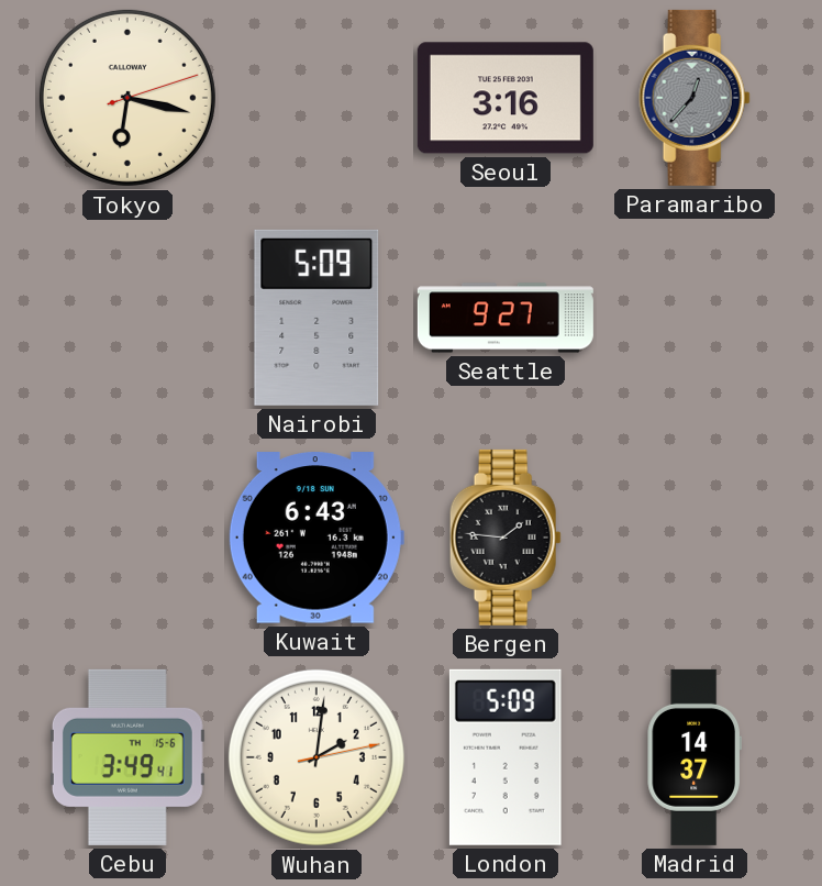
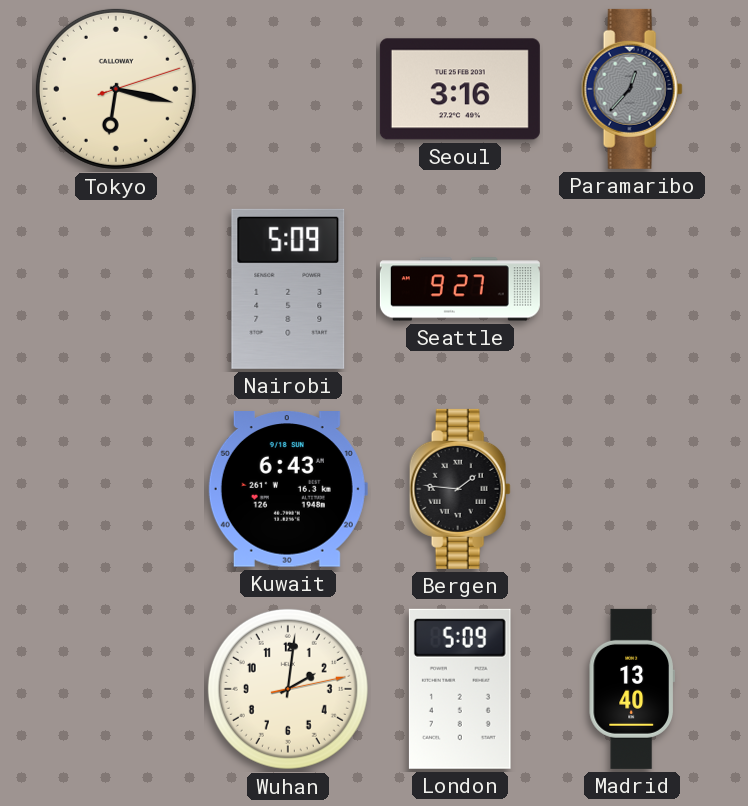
Cebu: 3:49 -> none (127, 757)
Madrid: 14:37 -> 13:40 (632, 689)
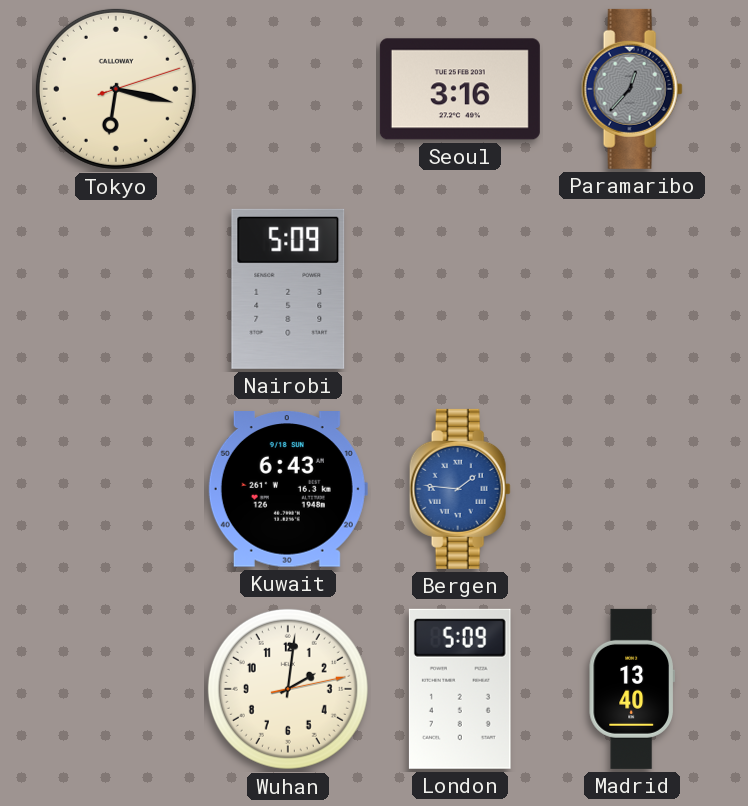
Seattle: 9:27 -> none (460, 289)
Bergen dial: black -> blue (460, 489)
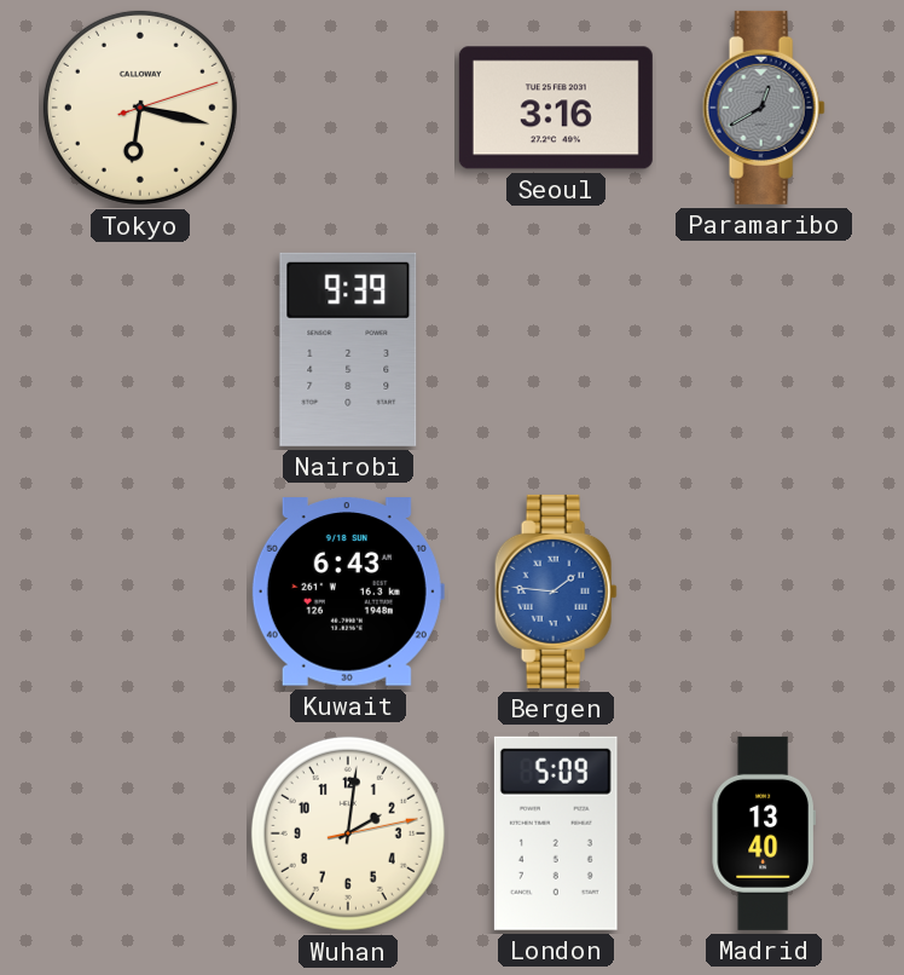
Paramaribo: 12:37 -> 12:40 (764, 108)
Nairobi: 5:09 -> 9:39 (348, 350)
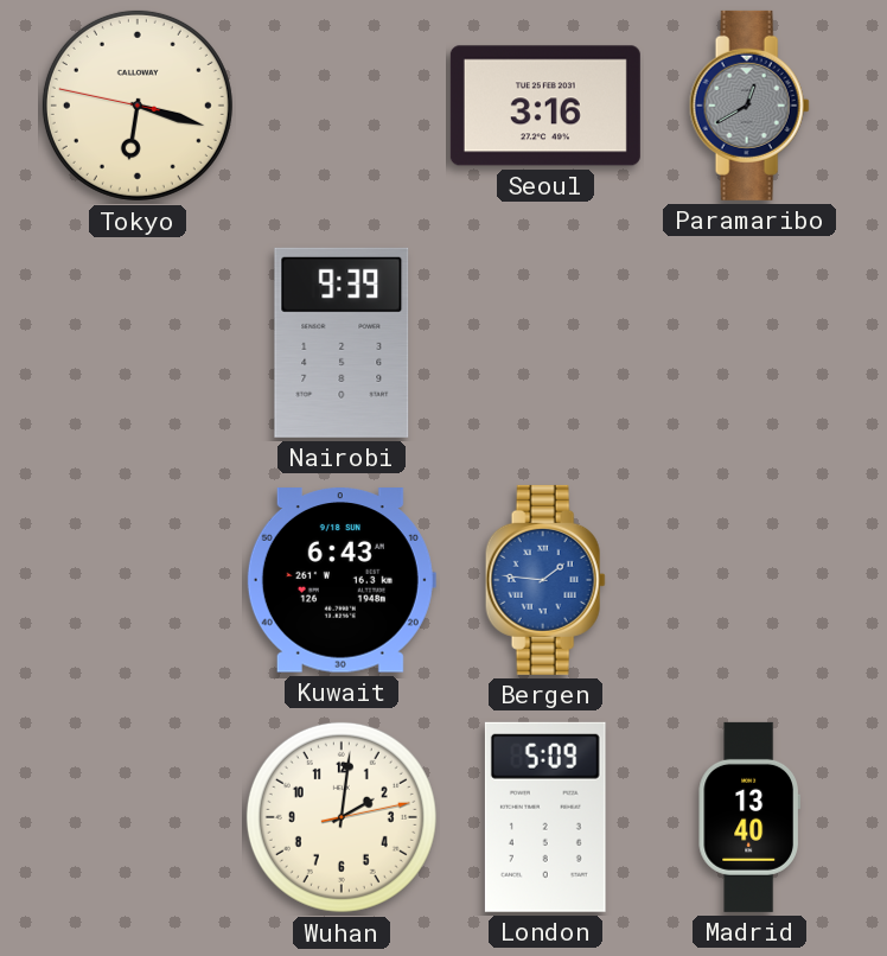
Tokyo: 6:17:12 -> 6:17:47 (138, 106)
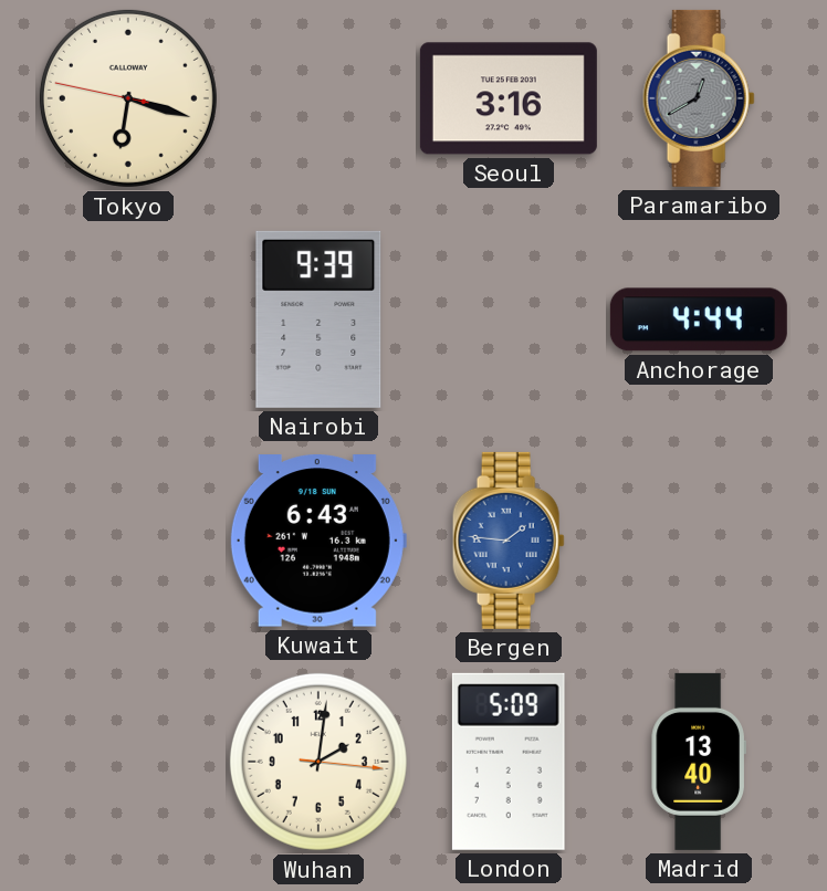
Anchorage: none -> 4:44 (699, 319)
Wuhan: 2:01:13 -> 2:01:16 (318, 762)
